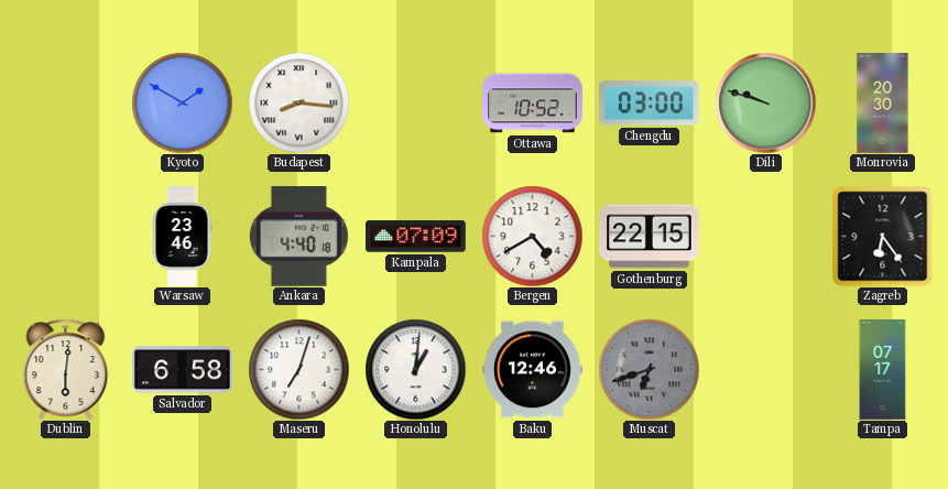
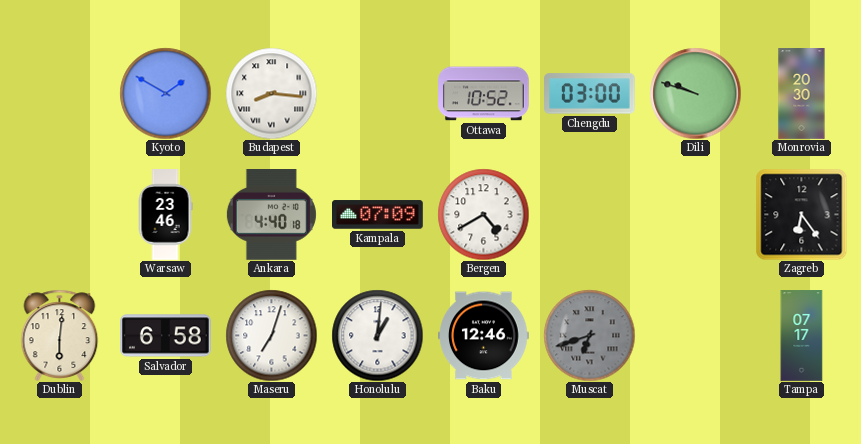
Gothenburg: 22:15 -> none (650, 237)
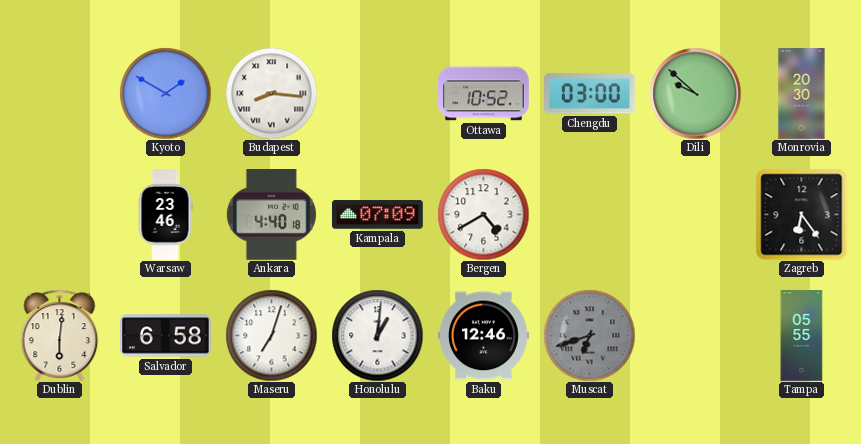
Dili: 9:48 -> 9:52 (695, 93)
Tampa: 07:17 -> 05:55 (802, 336)
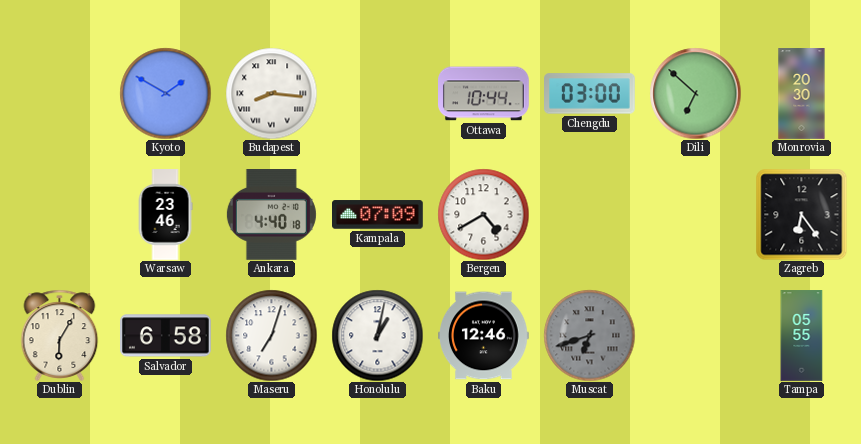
Ottawa: 10:52 -> 10:44 (484, 94)
Dili: 9:52 -> 6:52 (695, 93)
Dublin: 6:01 -> 6:05 (60, 335)
Honolulu: 1:01 -> 1:02 (377, 335)
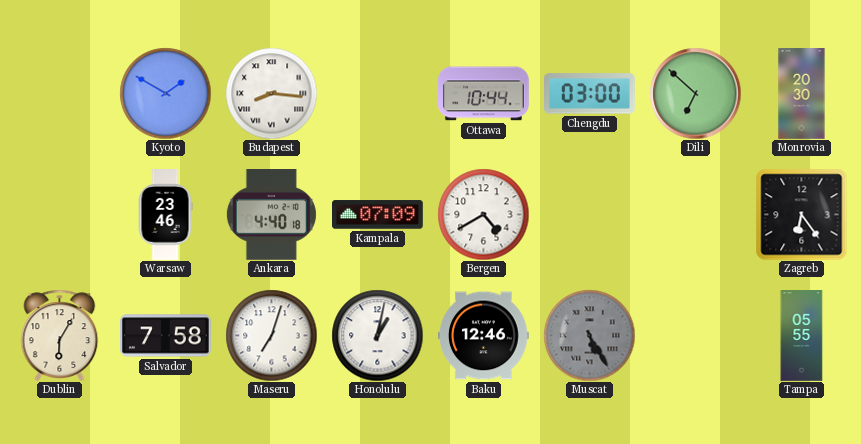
Salvador: 6:58 -> 7:58 (166, 336)
Muscat: 6:42 -> 5:25 (589, 335)
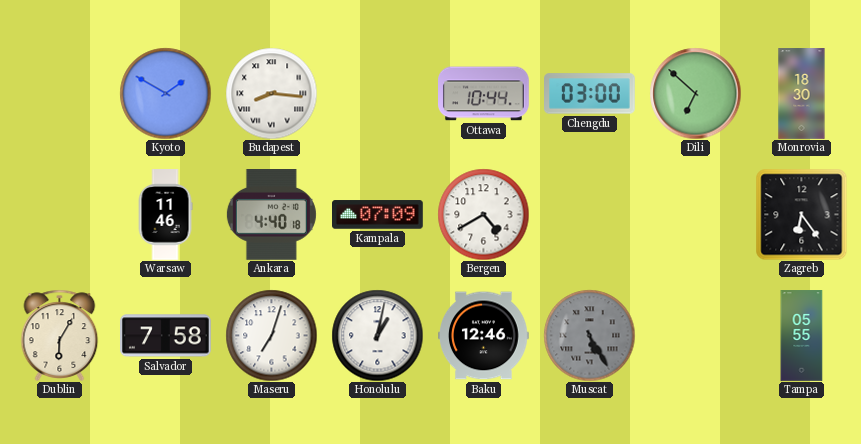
Monrovia: 20:30 -> 18:30 (802, 94)
Warsaw: 23:46 -> 11:46 (165, 215)
